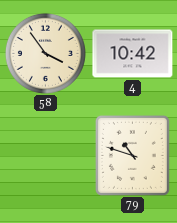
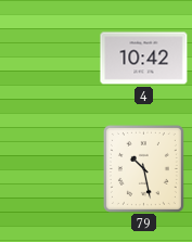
58: 3:54 -> none (45, 53)
79: 10:48 -> 10:28 (143, 168)
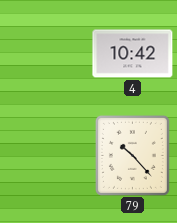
79: 10:28 -> 10:23 (132, 155)
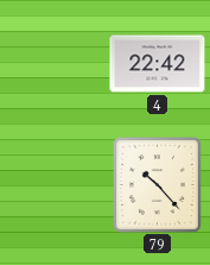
4: 10:42 -> 22:42 (158, 64)
